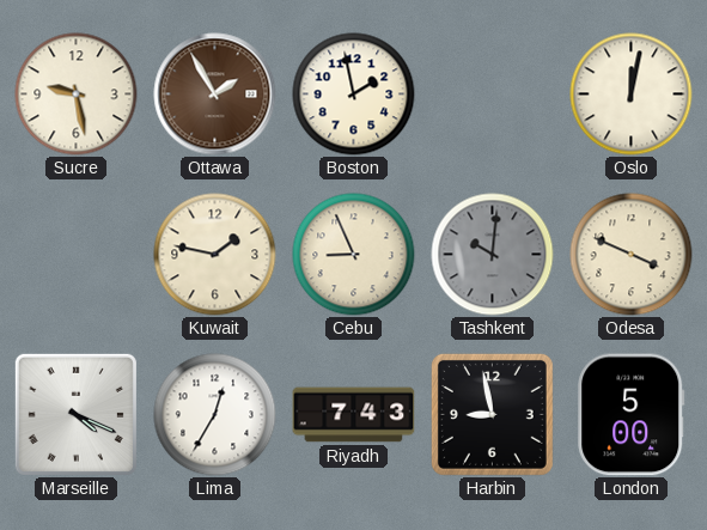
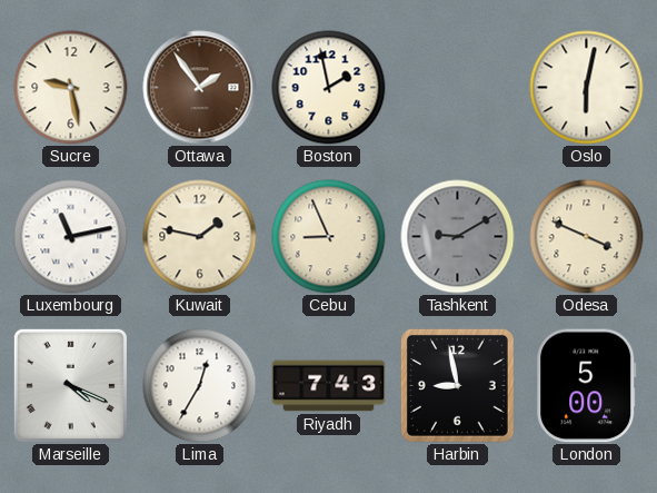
Ottawa: 1:55 -> 1:54 (200, 88)
Oslo: 12:02 -> 6:02 (587, 88)
Luxembourg: none -> 11:13 (71, 237)
Tashkent: 10:01 -> 9:10 (458, 237)
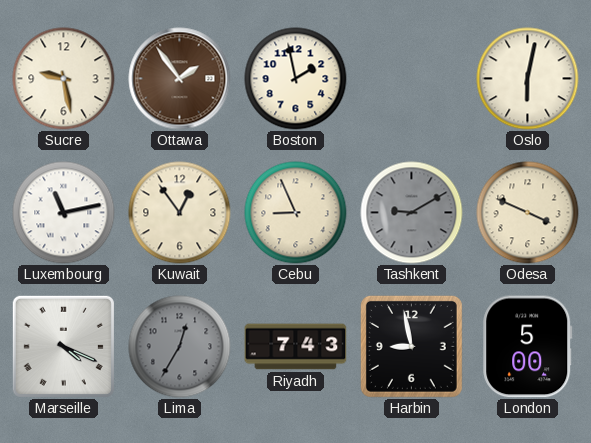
Kuwait: 1:47 -> 12:54 (180, 213)
Lima dial: white -> grey (180, 347)
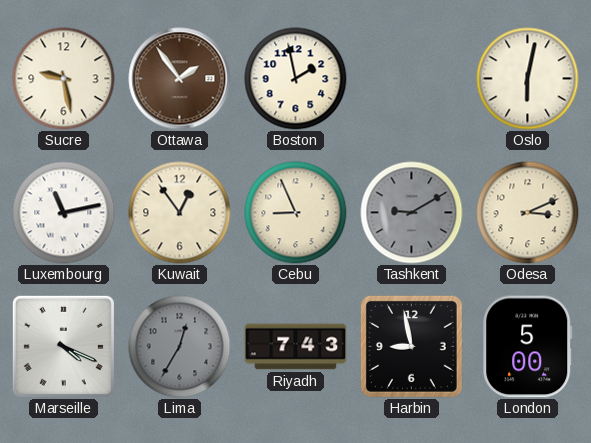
Odesa: 3:49 -> 3:11 (528, 213)
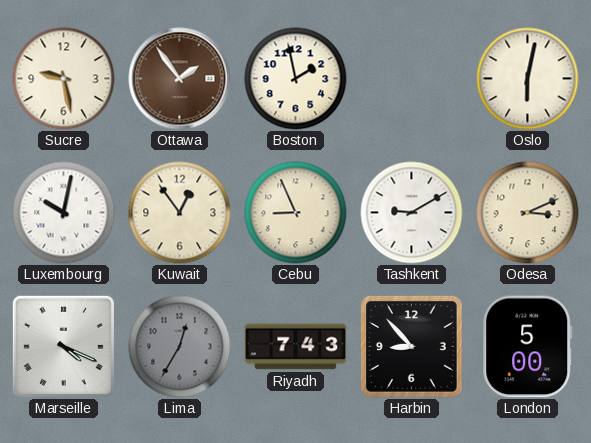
Luxembourg: 11:13 -> 10:02 (64, 213)
Tashkent dial: grey -> white (412, 213)
Harbin: 8:58 -> 8:53 (411, 346)
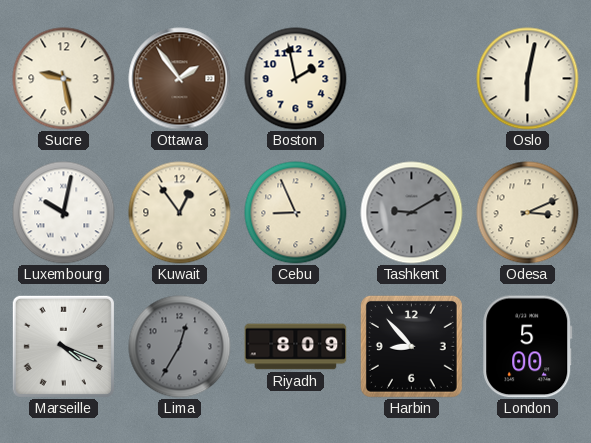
Tashkent dial: white -> grey (412, 213)
Riyadh: 7:43 -> 8:09 (296, 347)
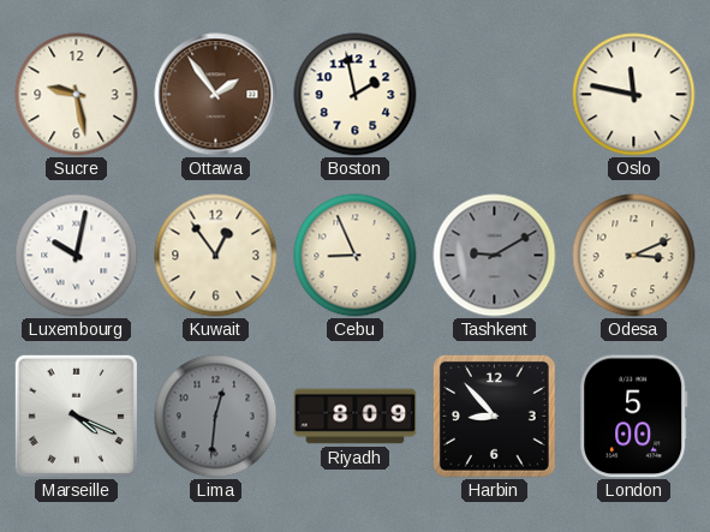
Oslo: 6:02 -> 11:47 (634, 95)
Lima: 12:35 -> 12:31 (216, 417)
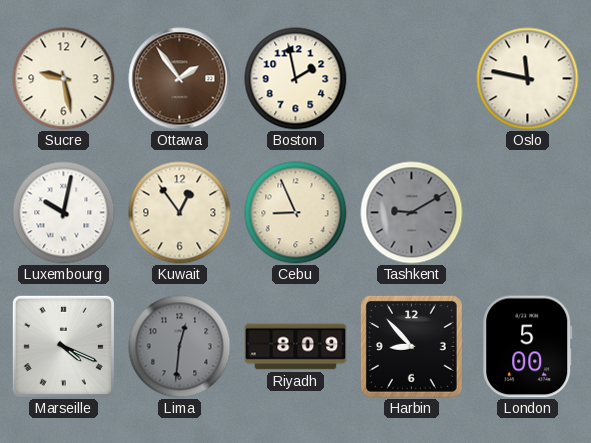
Odesa: 3:11 -> none (634, 256)
